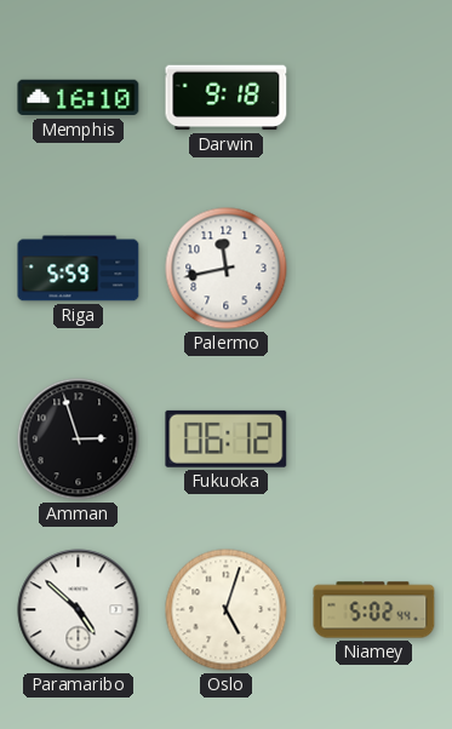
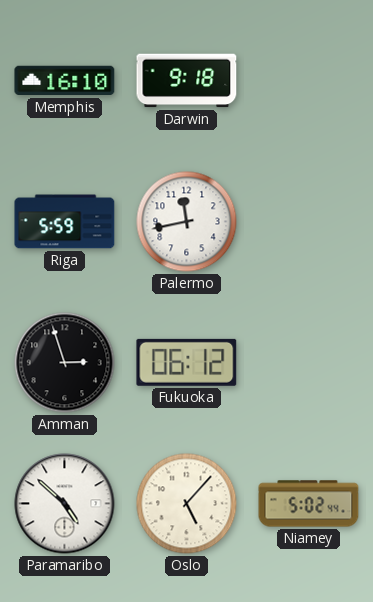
Oslo: 5:03 -> 5:07 (187, 504)
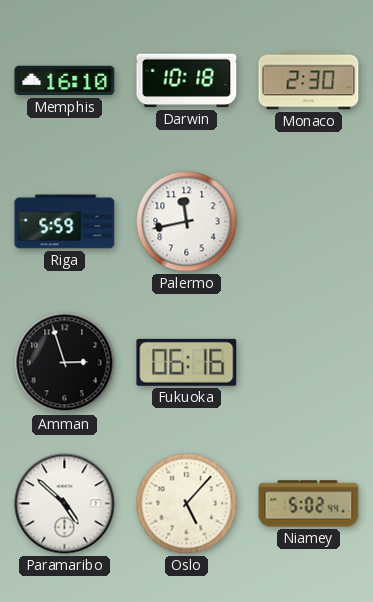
Darwin: 9:18 -> 10:18 (187, 81)
Monaco: none -> 2:30 (309, 81)
Fukuoka: 06:12 -> 06:16 (187, 362)
